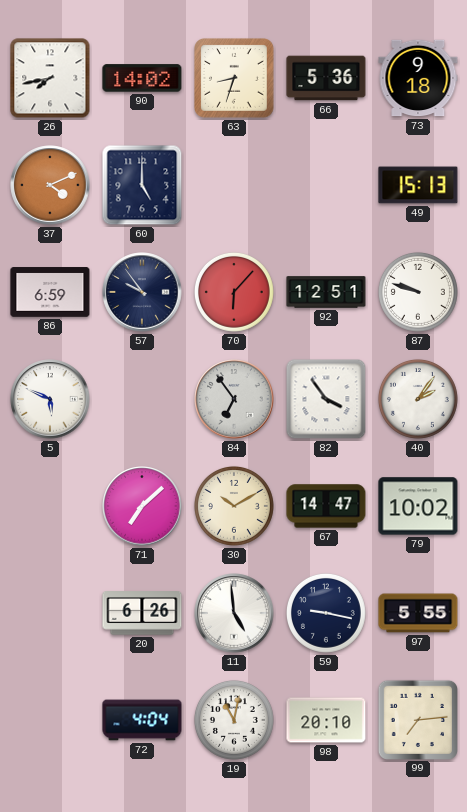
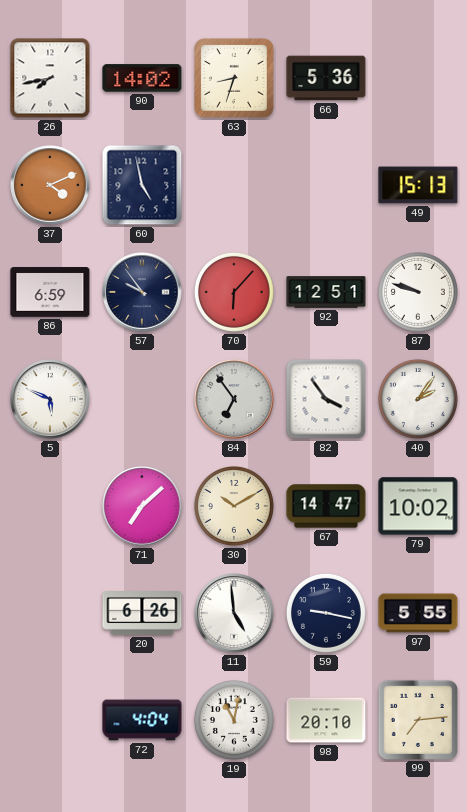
73: 9:18 -> none (418, 78)
60: 5:00 -> 4:58 (142, 185)
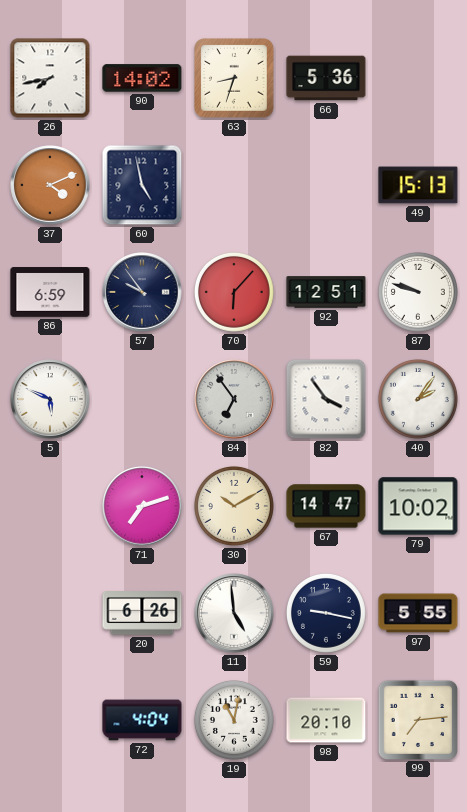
71: 7:08 -> 7:12 (142, 506)
